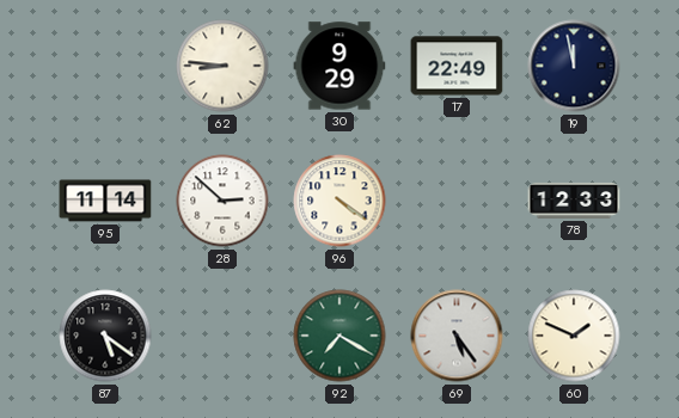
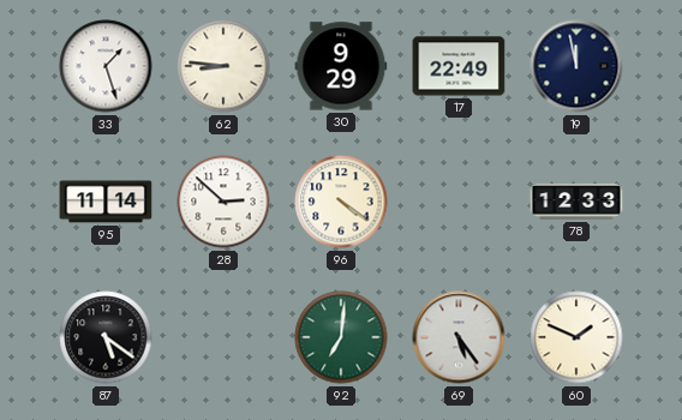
33: none -> 1:27 (106, 66)
92: 7:20 -> 7:01 (341, 337)
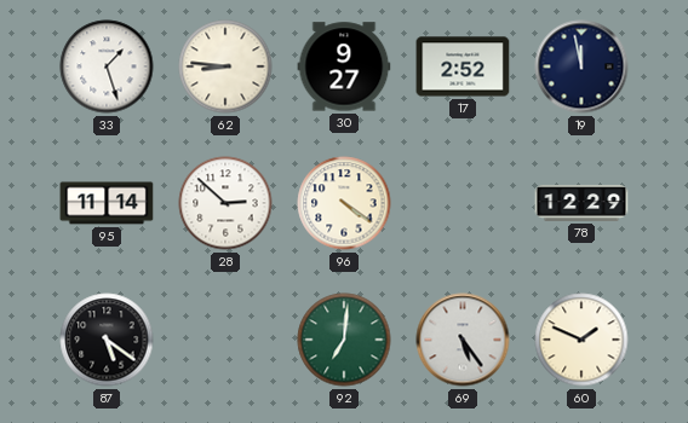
30: 9:29 -> 9:27 (344, 66)
17: 22:49 -> 2:52 (463, 66)
78: 12:33 -> 12:29 (581, 203)
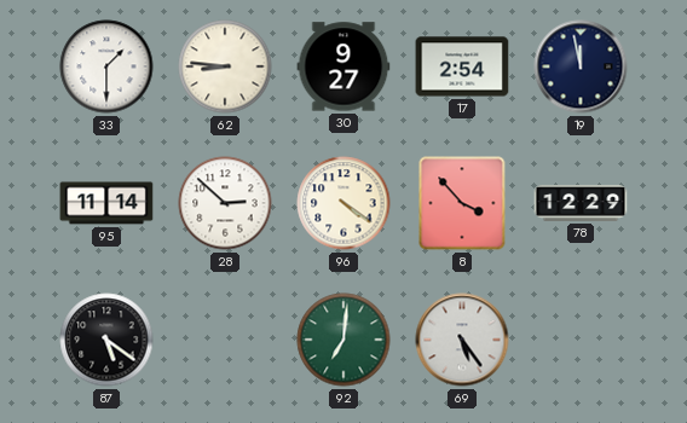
33: 1:27 -> 1:30 (106, 66)
17: 2:52 -> 2:54 (462, 66)
8: none -> 3:53 (462, 203)
60: 1:49 -> none (581, 340)
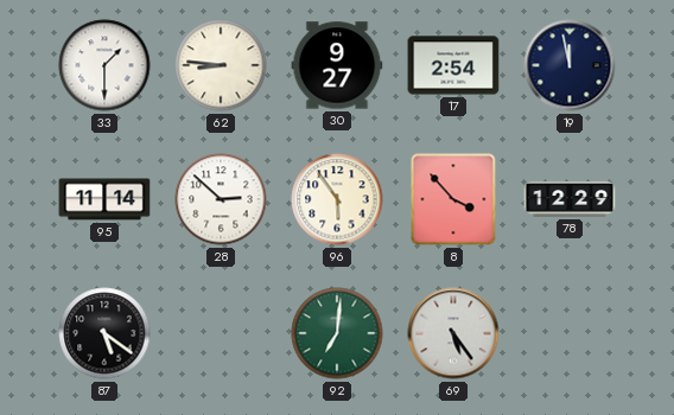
96: 4:21 -> 5:54 (337, 199)
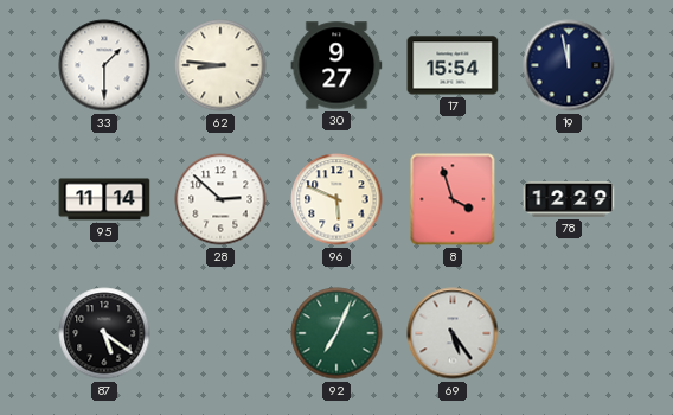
17: 2:54 -> 15:54 (453, 65)
96: 5:54 -> 5:49 (336, 199)
8: 3:53 -> 3:57 (453, 199)
92: 7:01 -> 7:04 (336, 333)
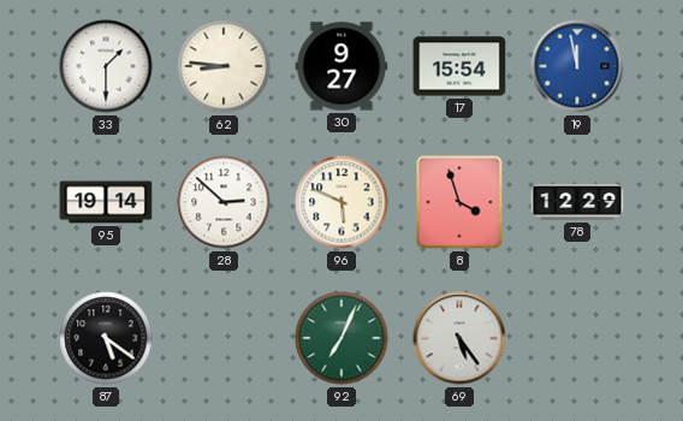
19 dial: navy -> blue (577, 66)
95: 11:14 -> 19:14 (106, 202)
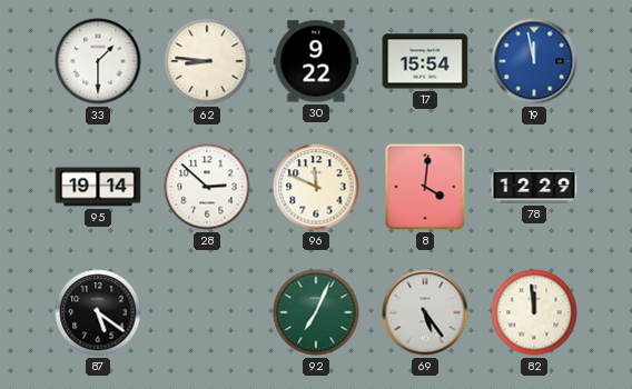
30: 9:27 -> 9:22 (316, 61)
96: 5:49 -> 11:49 (316, 187)
8: 3:57 -> 4:01 (425, 187)
82: none -> 11:59 (534, 312)
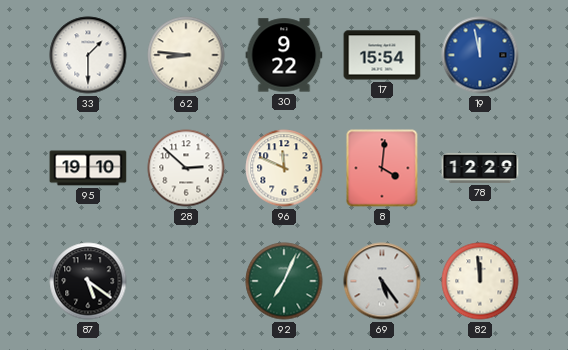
95: 19:14 -> 19:10 (88, 168)
